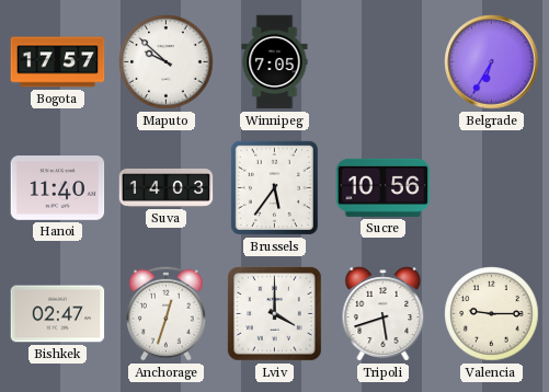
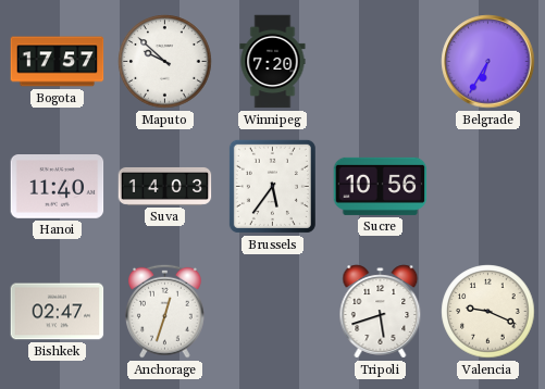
Winnipeg: 7:05 -> 7:20 (273, 62)
Lviv: 4:00 -> none (275, 314)
Valencia: 9:15 -> 9:19 (488, 312)
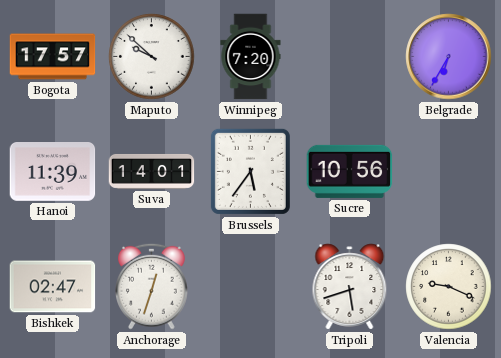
Hanoi: 11:40 -> 11:39 (53, 172)
Suva: 14:03 -> 14:01 (152, 171)
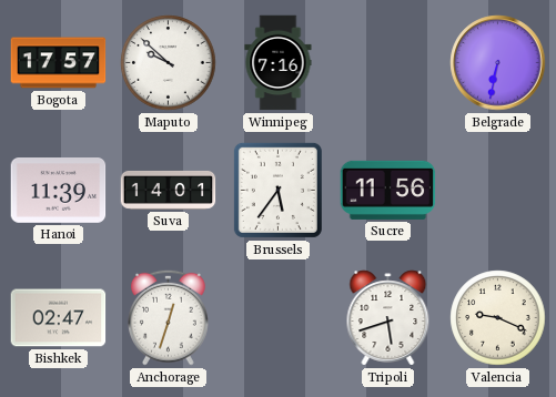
Winnipeg: 7:20 -> 7:16 (279, 63)
Belgrade: 6:35 -> 6:32 (498, 63)
Sucre: 10:56 -> 11:56 (388, 190)
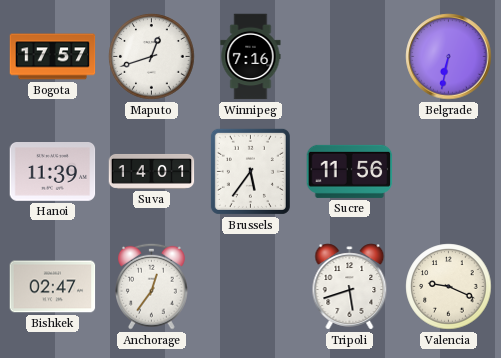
Maputo: 9:52 -> 12:42 (152, 57)
Anchorage: 12:33 -> 12:36 (152, 286)
